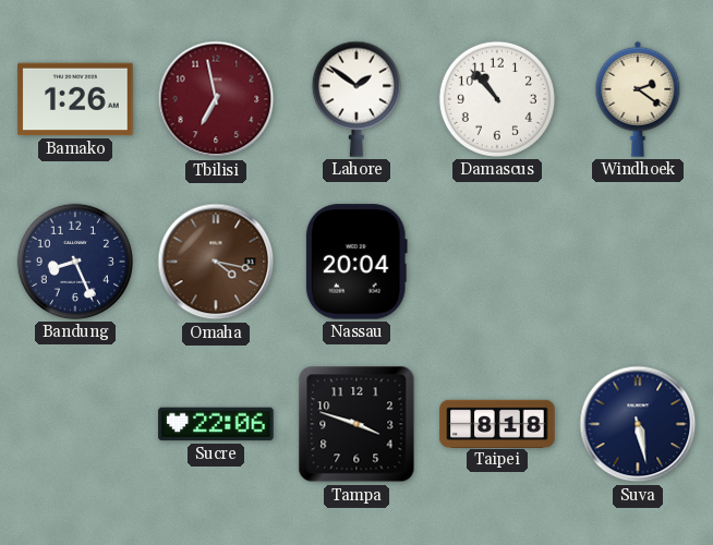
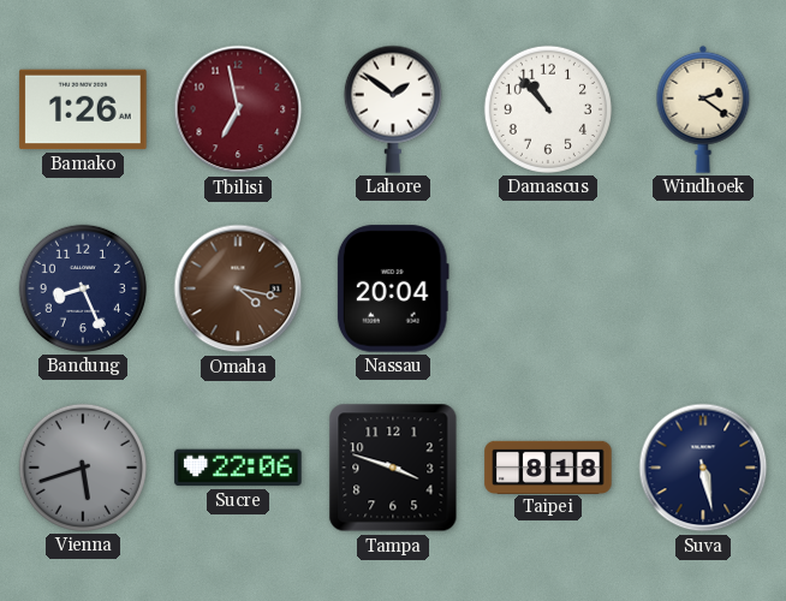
Vienna: none -> 5:42 (83, 468)
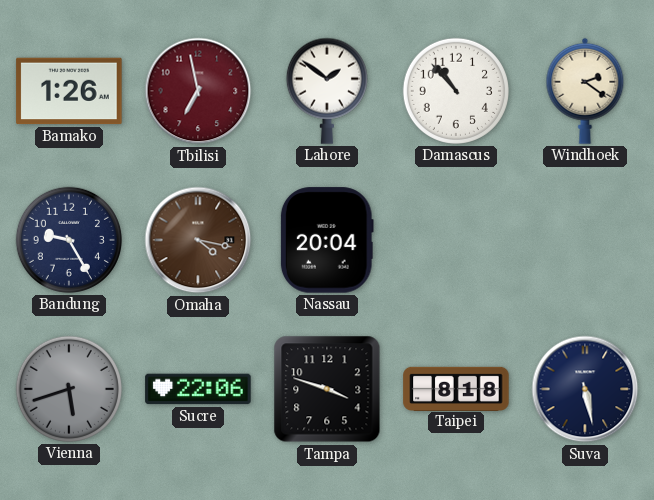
Bandung: 8:26 -> 9:25 (69, 240)
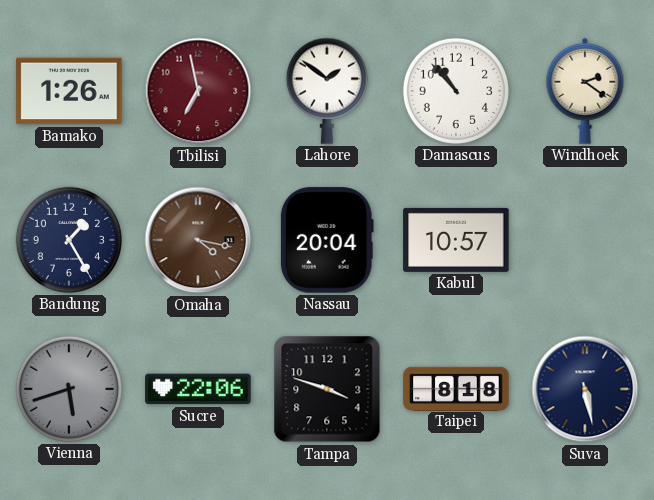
Bandung: 9:25 -> 1:25 (69, 240)
Kabul: none -> 10:57 (456, 240)
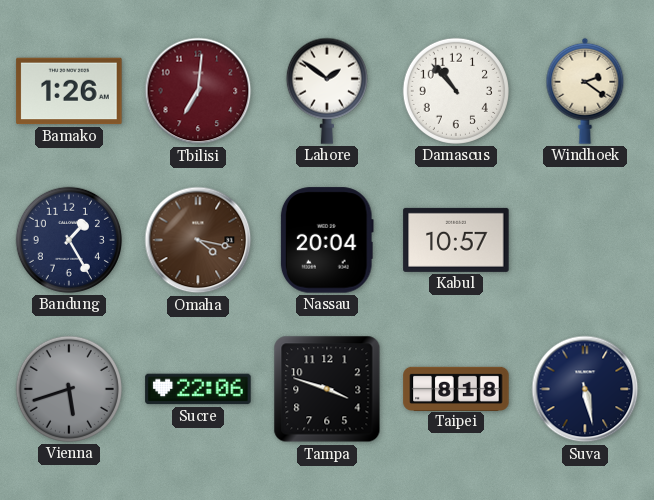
Tbilisi: 6:58 -> 7:01 (198, 91)
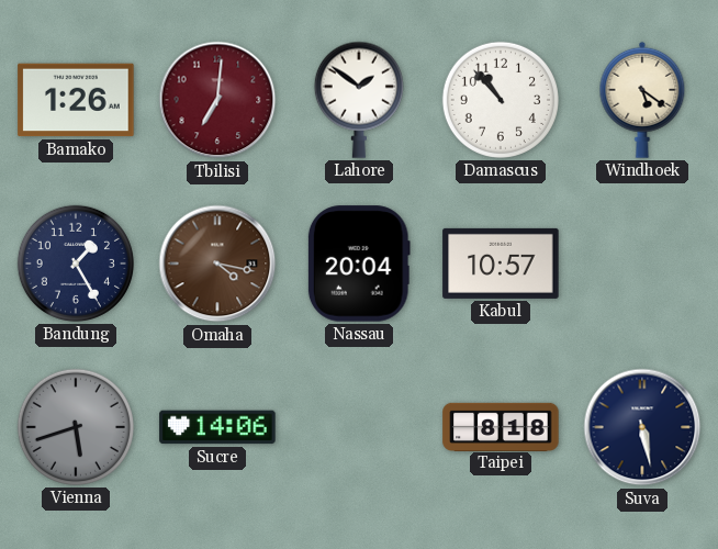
Windhoek: 2:21 -> 5:21 (642, 100)
Sucre: 22:06 -> 14:06 (217, 427)
Tampa: 3:48 -> none (327, 389)
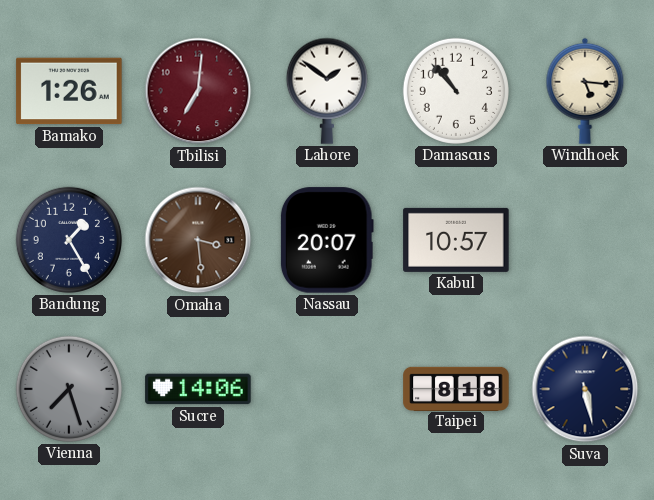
Windhoek: 5:21 -> 5:16 (585, 91)
Omaha: 4:17 -> 3:29 (198, 240)
Nassau: 20:04 -> 20:07 (327, 240)
Vienna: 5:42 -> 7:27 (69, 389)
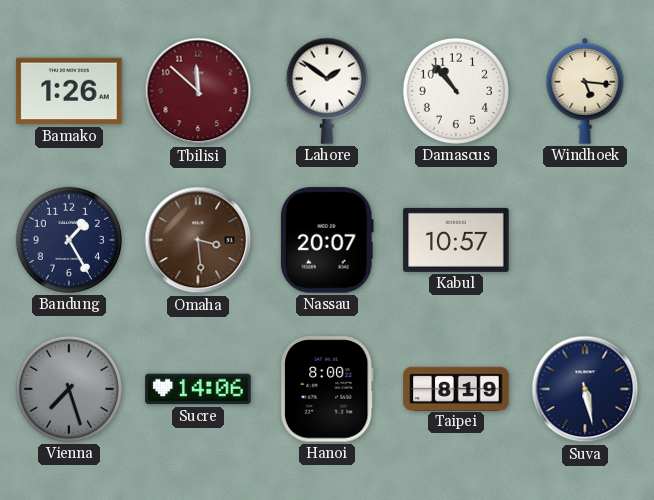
Tbilisi: 7:01 -> 11:52 (198, 91)
Hanoi: none -> 8:00 (328, 389)
Taipei: 8:18 -> 8:19 (456, 388)
